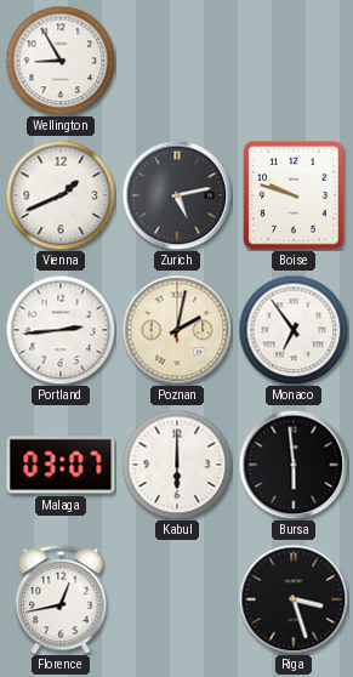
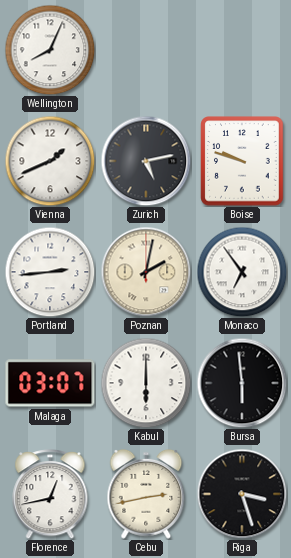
Wellington: 8:55 -> 8:04 (50, 50)
Cebu: none -> 2:43 (146, 495)
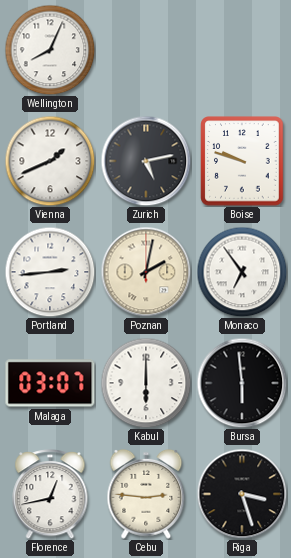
Cebu: 2:43 -> 2:46 (146, 495)
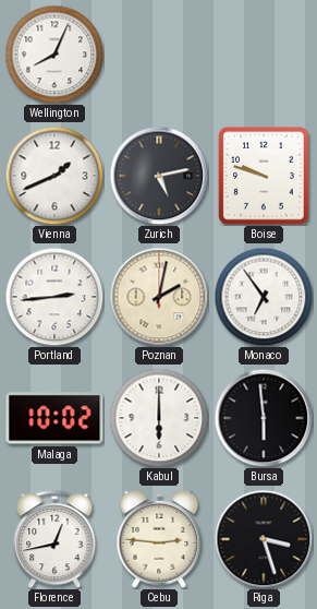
Malaga: 03:07 -> 10:02 (54, 418)
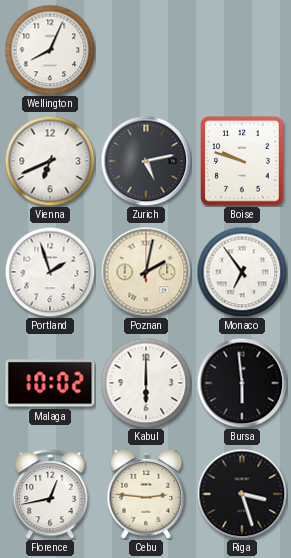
Vienna: 1:41 -> 6:41 (50, 161)
Portland: 2:44 -> 1:57 (50, 272)
